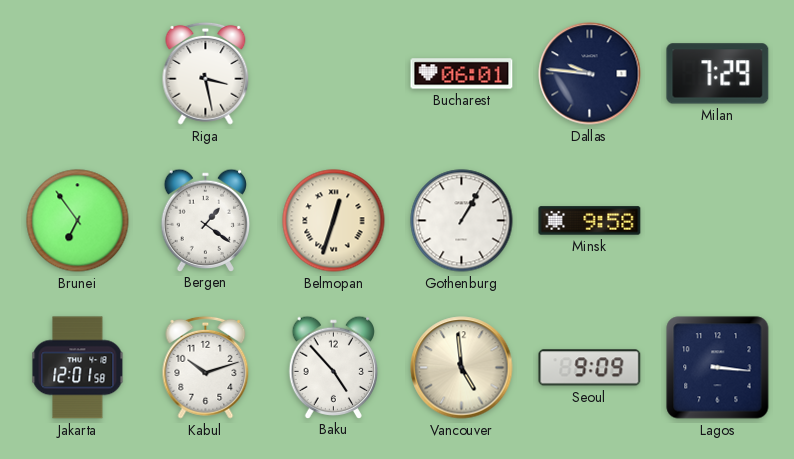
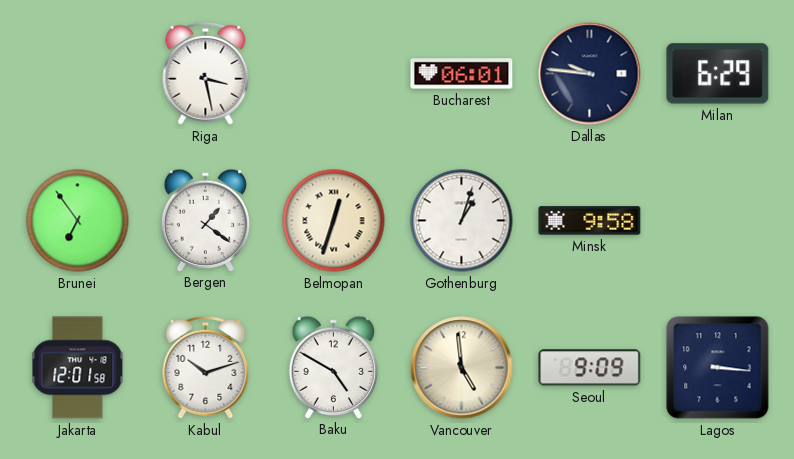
Milan: 7:29 -> 6:29 (718, 74)
Gothenburg: 1:05 -> 1:03 (462, 221)
Baku: 4:53 -> 4:50 (333, 367)
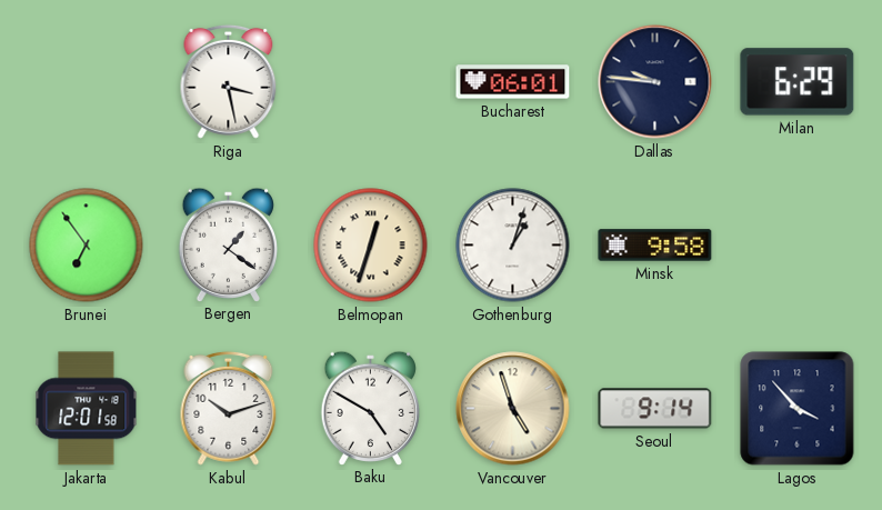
Vancouver: 4:59 -> 4:57 (513, 409)
Seoul: 9:09 -> 9:14 (655, 409)
Lagos: 3:16 -> 3:53 (798, 409)
